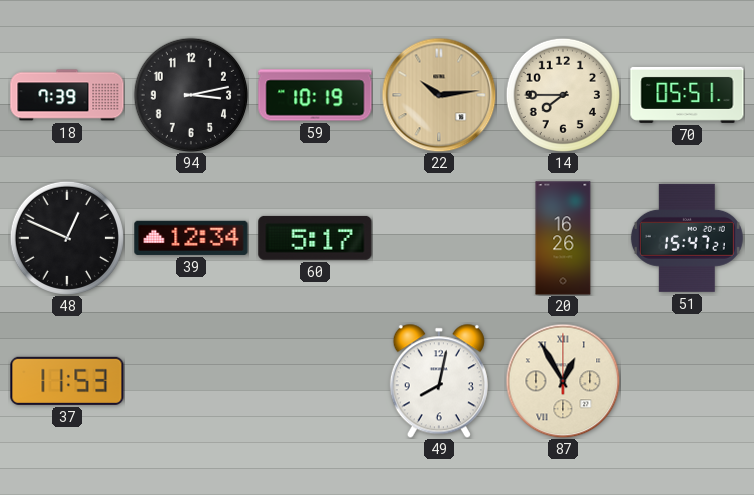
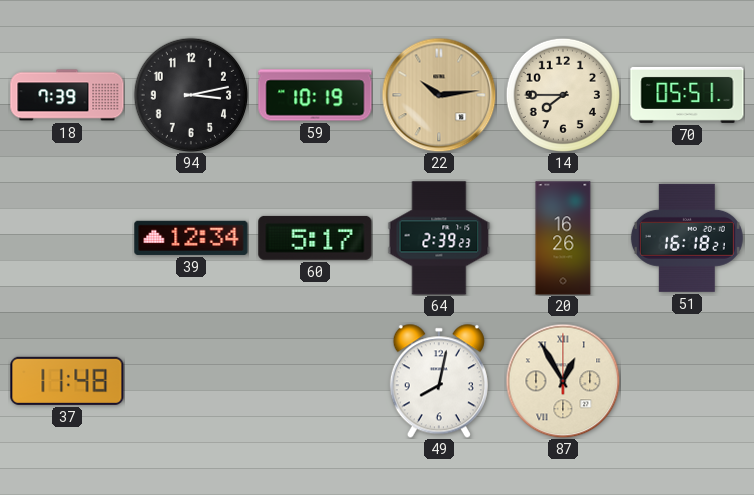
48: 12:49 -> none (66, 237)
64: none -> 2:39 (439, 238)
51: 15:47 -> 16:18 (687, 238)
37: 11:53 -> 11:48 (67, 381)
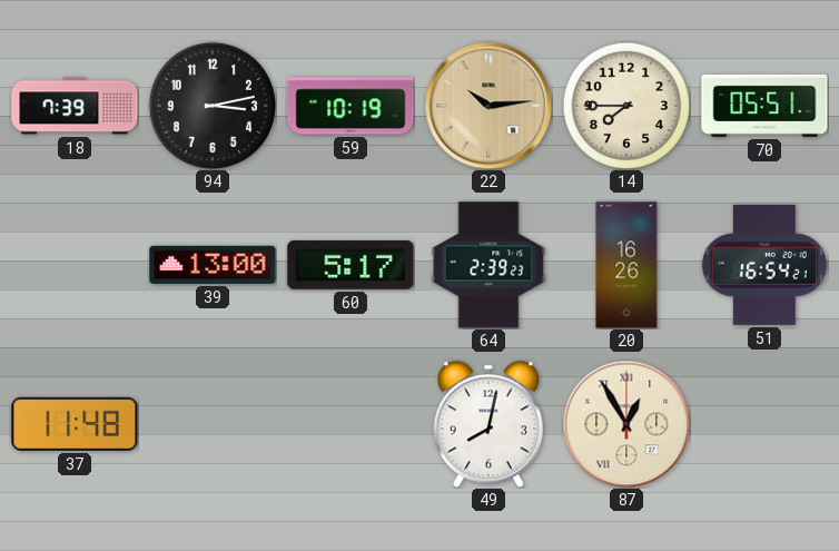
39: 12:34 -> 13:00 (213, 265)
51: 16:18 -> 16:54 (764, 265)
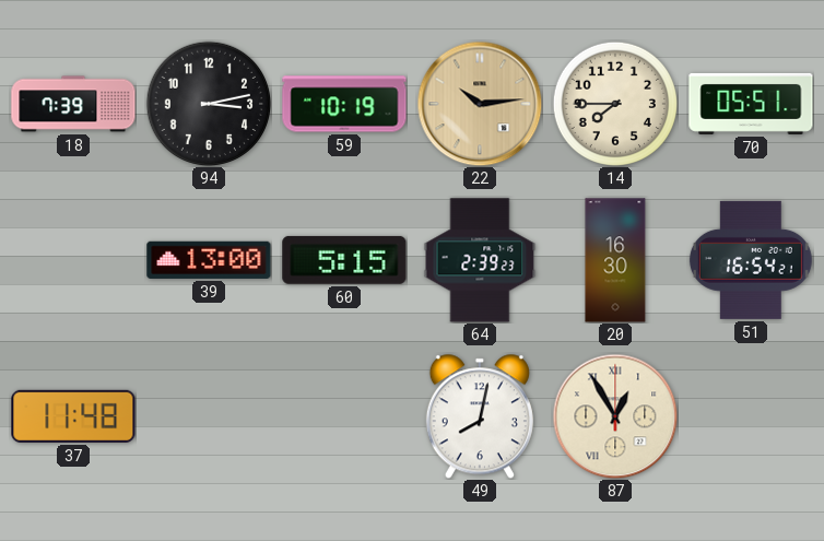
60: 5:17 -> 5:15 (344, 260)
20: 16:26 -> 16:30 (615, 260)
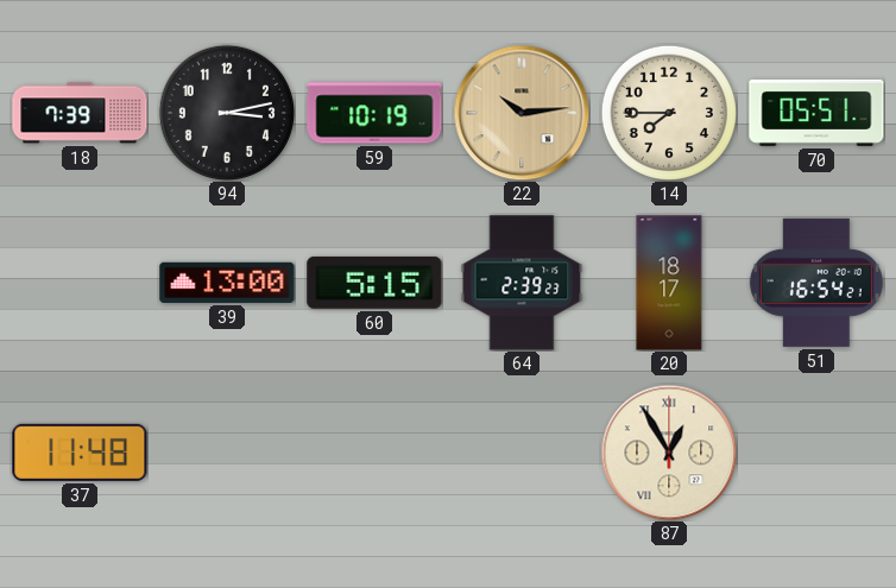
20: 16:30 -> 18:17 (669, 283)
49: 8:02 -> none (480, 416)
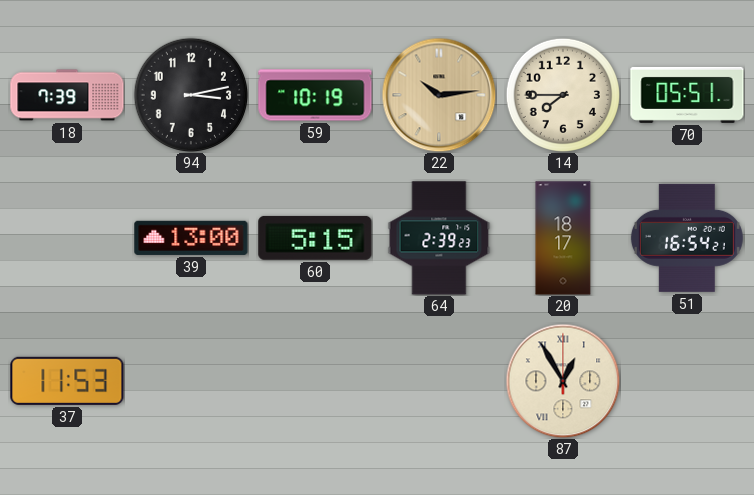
37: 11:48 -> 11:53 (67, 381)
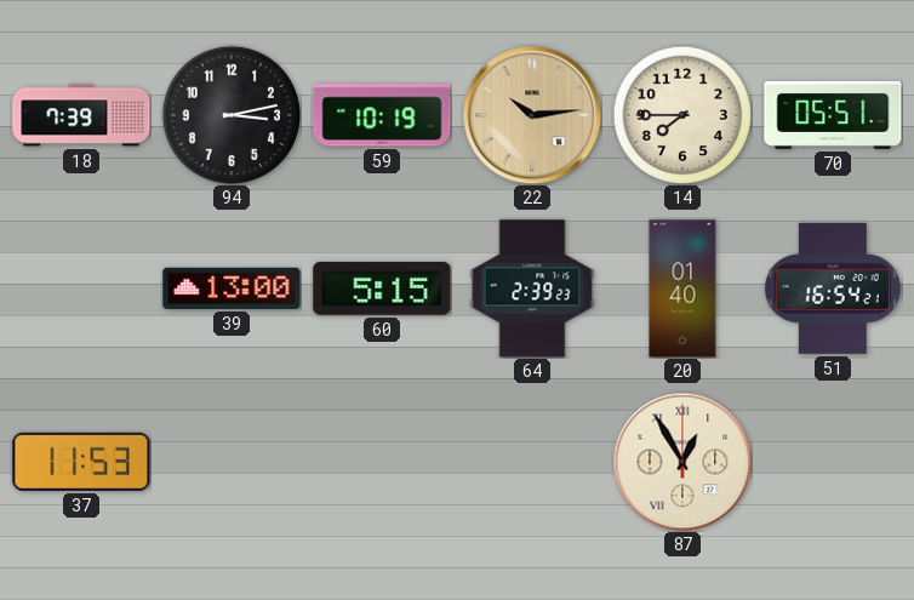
20: 18:17 -> 01:40 (682, 288)
